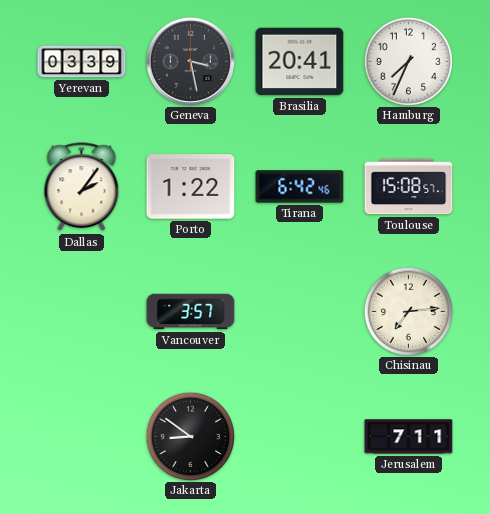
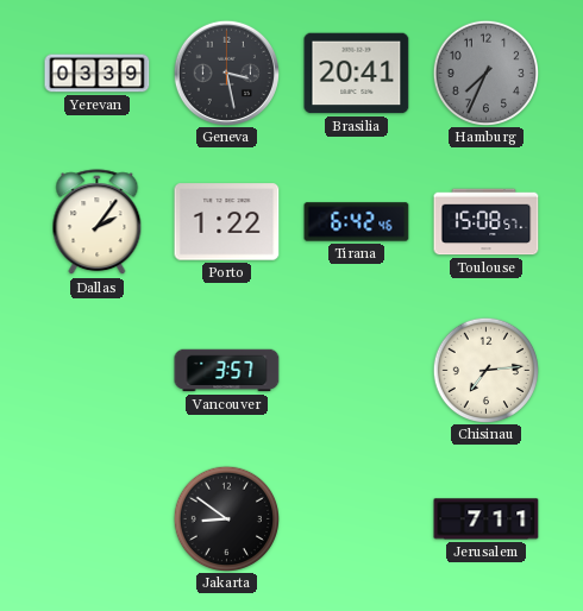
Hamburg dial: white -> grey (485, 73)
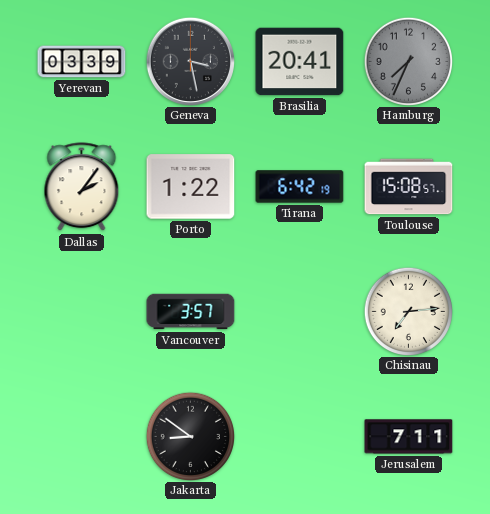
Tirana: 6:42:46 -> 6:42:19 (300, 187)
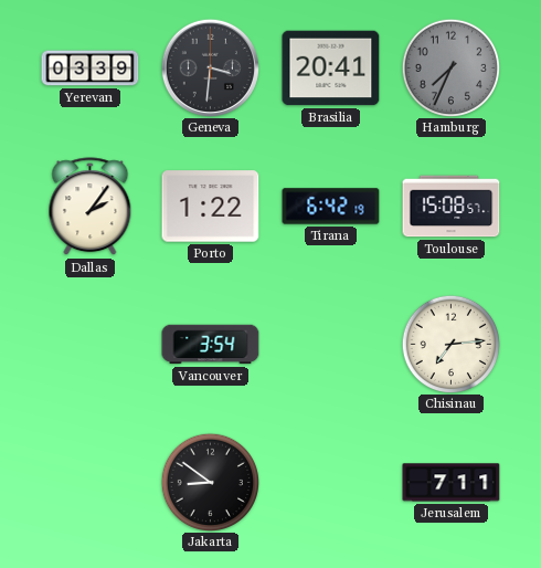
Geneva: 3:28 -> 3:31 (210, 67)
Vancouver: 3:57 -> 3:54 (211, 345)
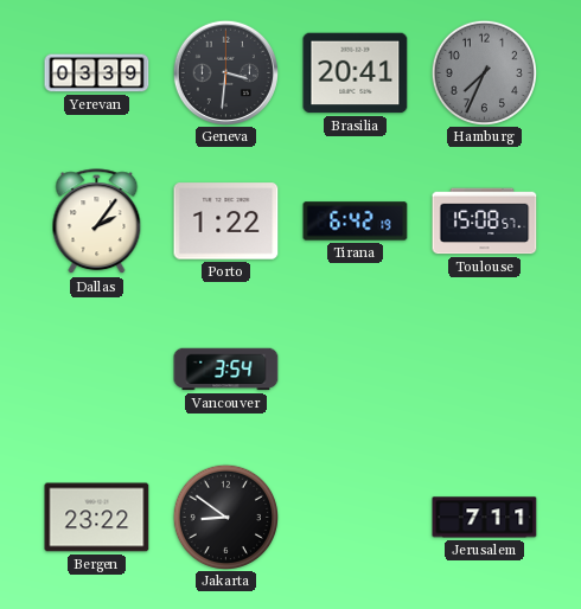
Chisinau: 7:14 -> none (450, 344)
Bergen: none -> 23:22 (97, 518)
